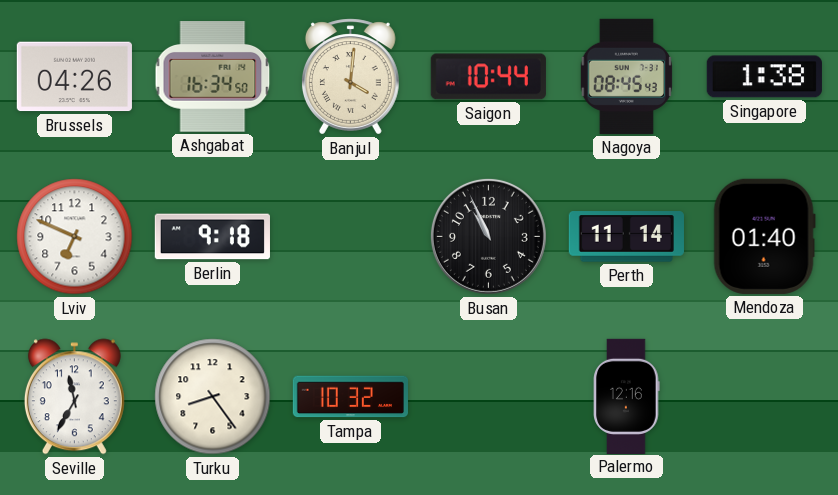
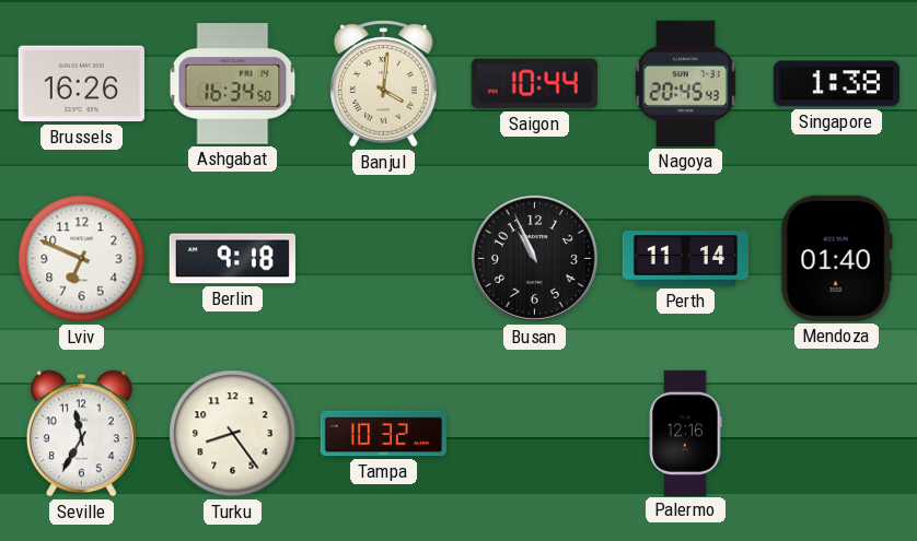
Brussels: 04:26 -> 16:26 (81, 84)
Nagoya: 08:45 -> 20:45 (685, 83)
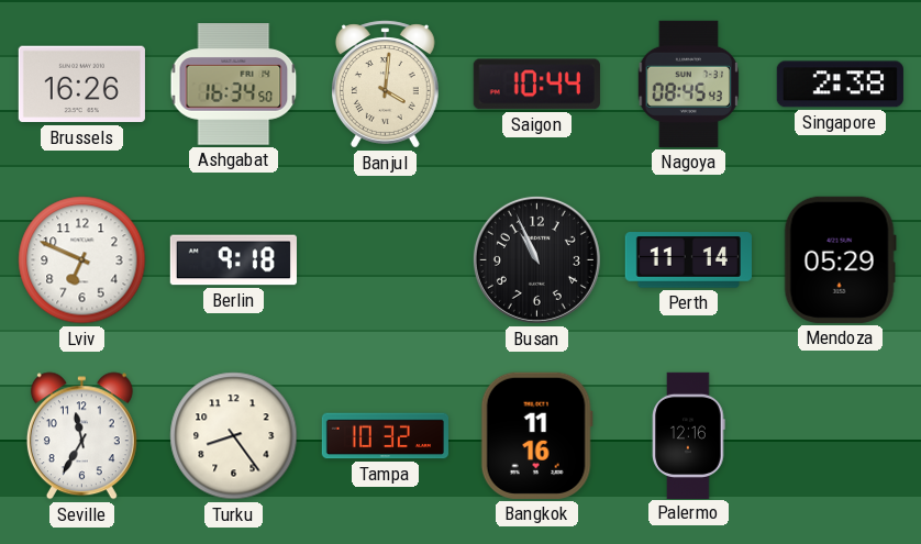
Nagoya: 20:45 -> 08:45 (688, 84)
Singapore: 1:38 -> 2:38 (840, 85)
Mendoza: 01:40 -> 05:29 (840, 259)
Bangkok: none -> 11:16 (536, 435)
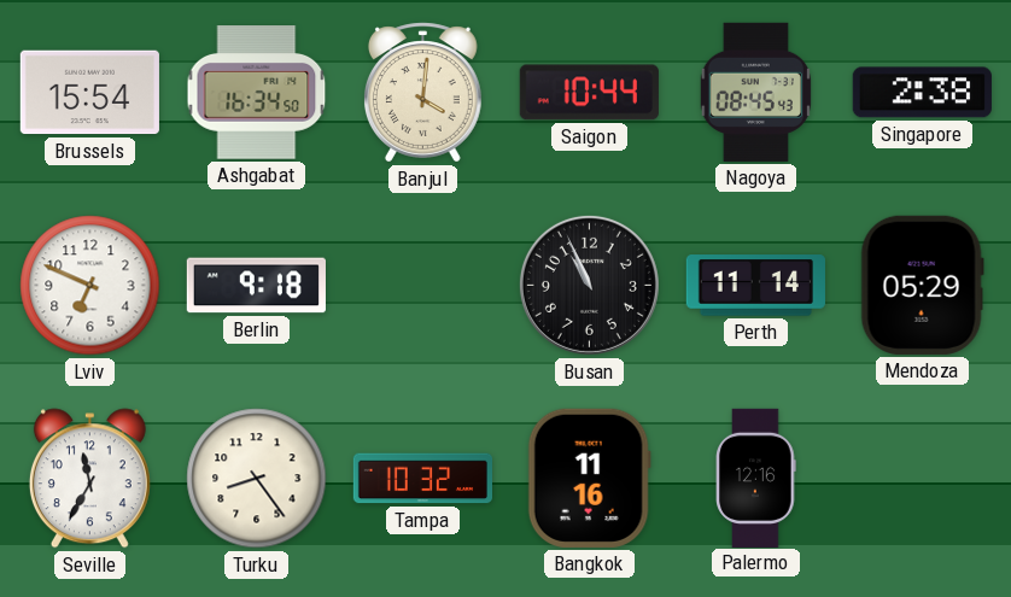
Brussels: 16:26 -> 15:54 (89, 93)
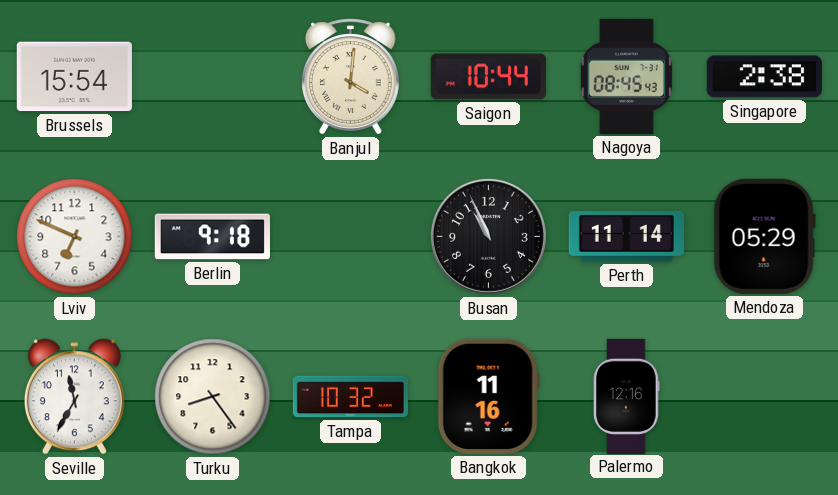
Ashgabat: 16:34 -> none (257, 93)
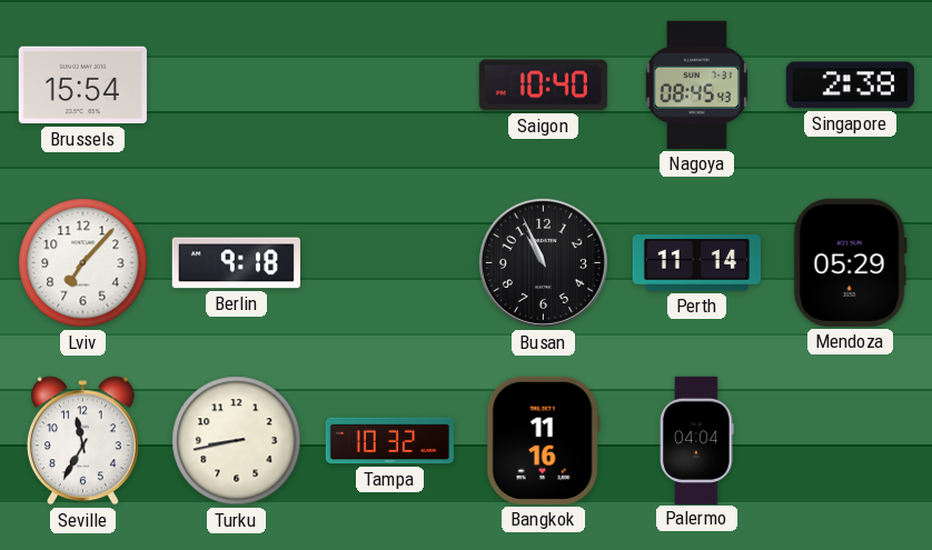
Banjul: 4:01 -> none (350, 77)
Saigon: 10:44 -> 10:40 (543, 86)
Lviv: 6:49 -> 7:07 (83, 263)
Turku: 8:24 -> 8:43 (237, 441)
Palermo: 12:16 -> 04:04 (697, 440)
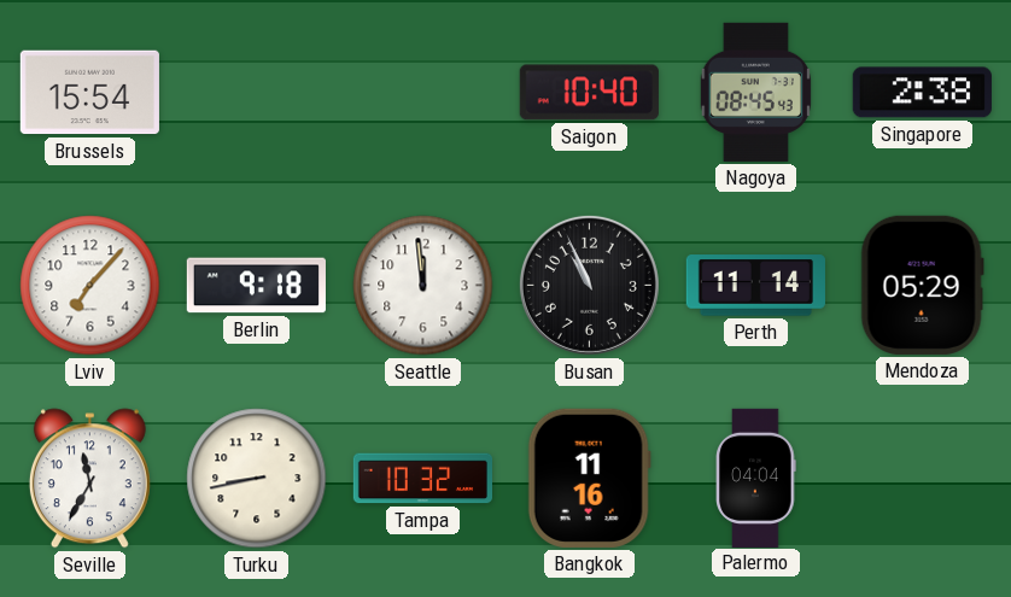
Seattle: none -> 11:59 (423, 286)
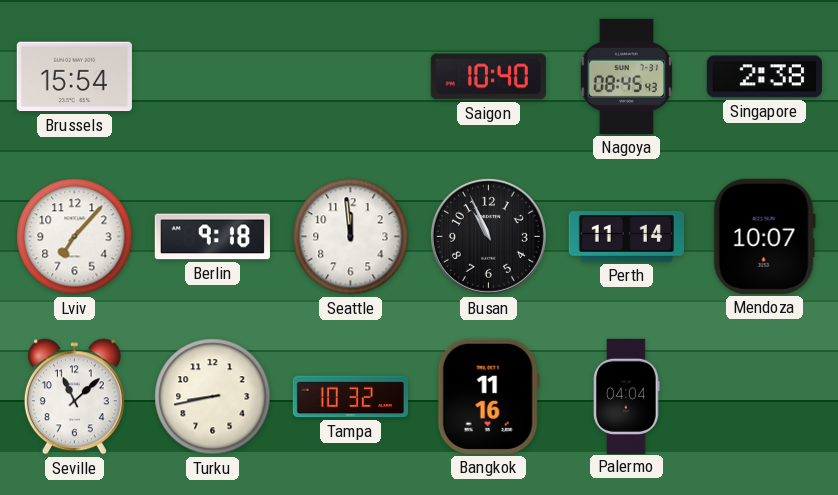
Mendoza: 05:29 -> 10:07 (764, 236)
Seville: 11:35 -> 11:08 (74, 397)
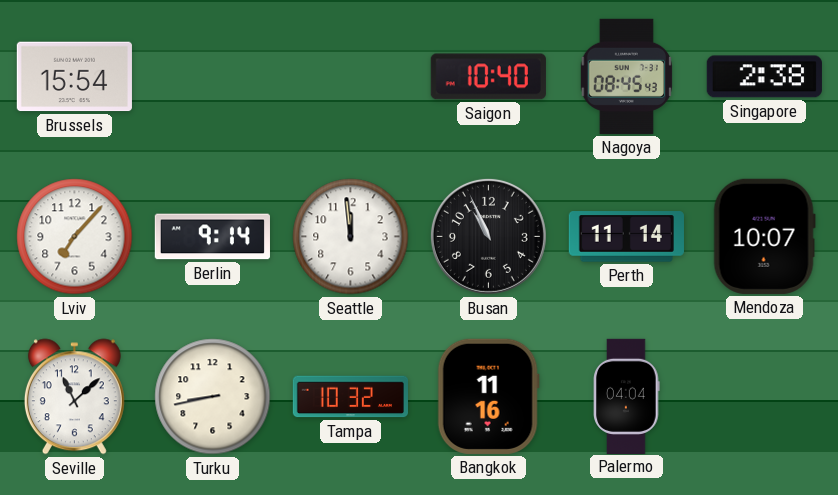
Berlin: 9:18 -> 9:14 (212, 237)
